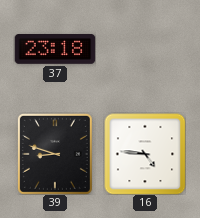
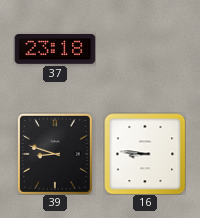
16: 4:46 -> 8:46 (145, 154)
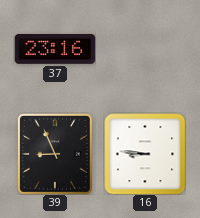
37: 23:18 -> 23:16 (55, 50)
39: 8:48 -> 8:56 (55, 154)
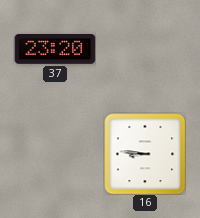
37: 23:16 -> 23:20 (55, 50)
39: 8:56 -> none (55, 154)
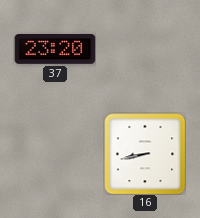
16: 8:46 -> 8:43 (145, 154)
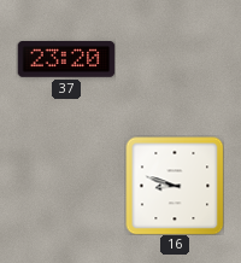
16: 8:43 -> 8:48 (175, 186)
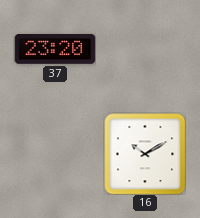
16: 8:48 -> 10:10 (145, 154)
